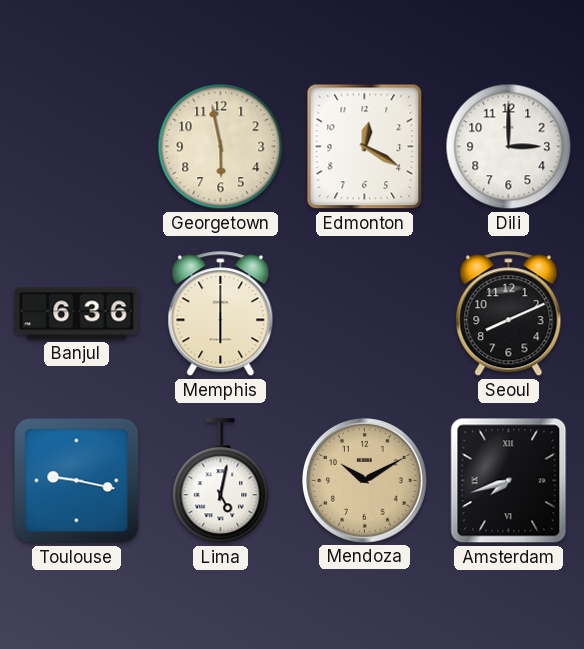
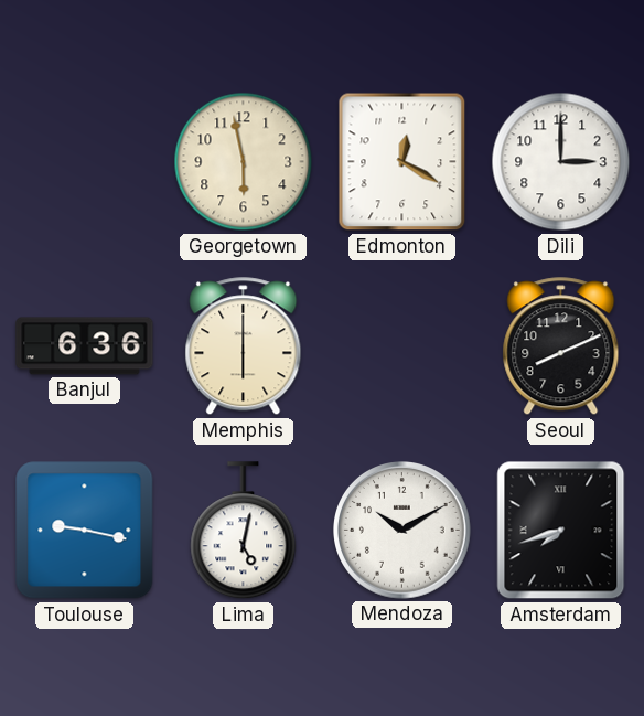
Mendoza dial: champagne -> white (402, 531)
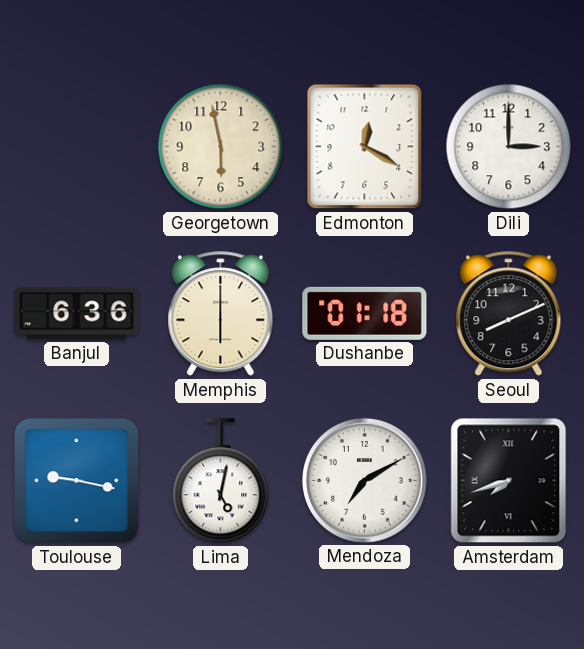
Dushanbe: none -> 01:18 (365, 313)
Mendoza: 10:10 -> 7:10 (365, 481)
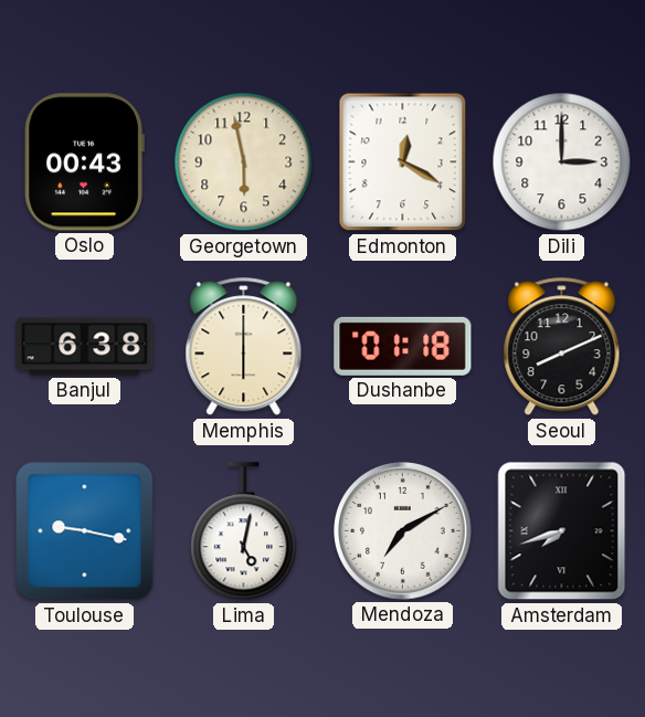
Oslo: none -> 00:43 (84, 162)
Banjul: 6:36 -> 6:38 (85, 347)
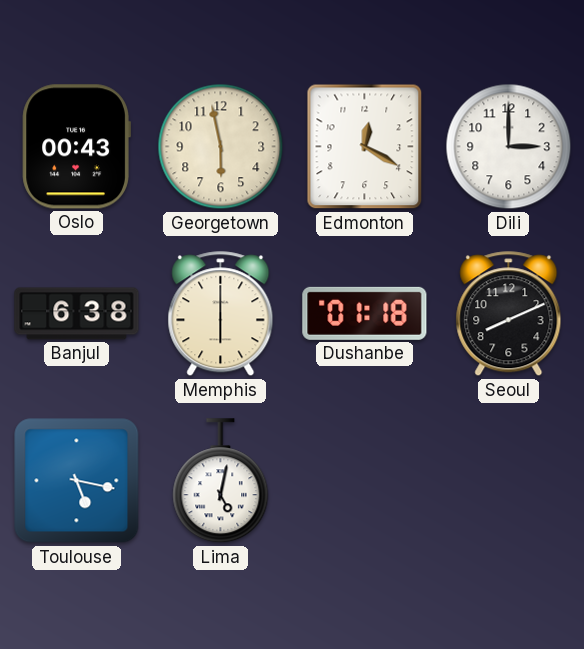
Toulouse: 9:17 -> 5:17 (77, 481)
Mendoza: 7:10 -> none (403, 531)
Amsterdam: 7:42 -> none (562, 531)
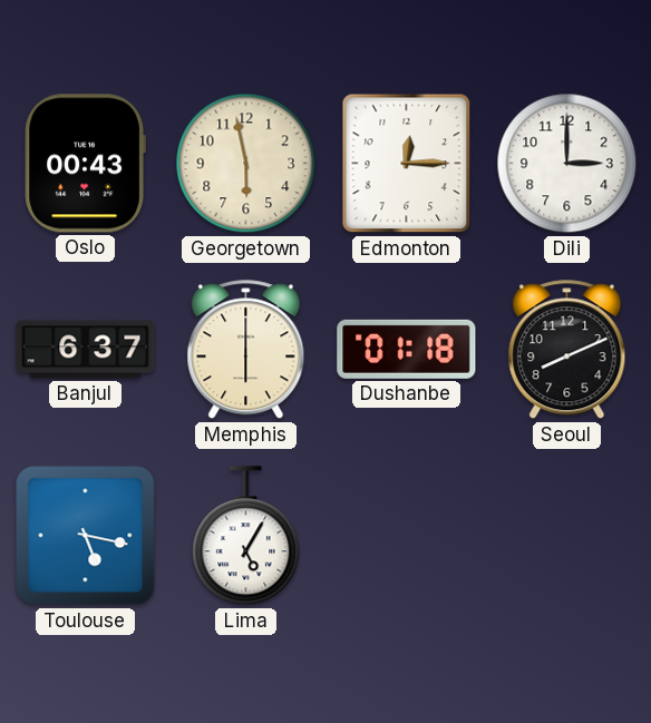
Edmonton: 12:20 -> 12:15 (407, 164)
Banjul: 6:38 -> 6:37 (86, 350)
Lima: 5:02 -> 5:05 (246, 536)
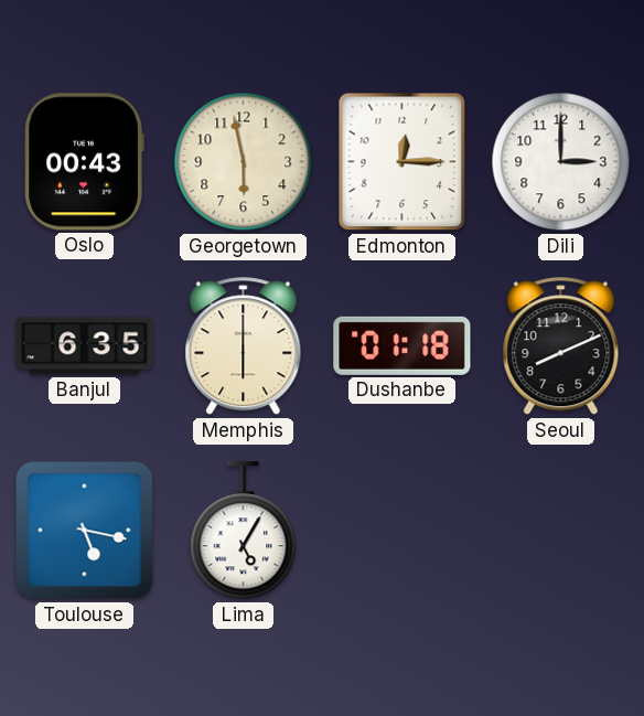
Banjul: 6:37 -> 6:35 (85, 346)
